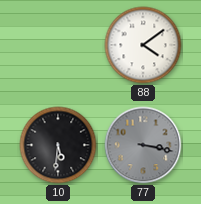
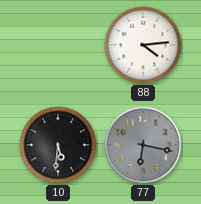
88: 4:09 -> 4:14 (143, 45)
77: 3:17 -> 6:17 (143, 145)
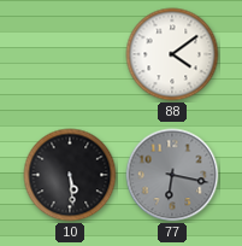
88: 4:14 -> 4:09 (172, 54)
10: 5:31 -> 5:29 (70, 175)
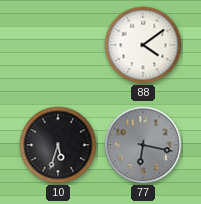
10: 5:29 -> 5:33 (58, 145)
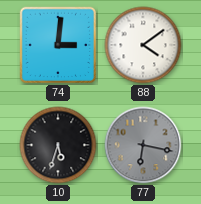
74: none -> 3:01 (58, 45)
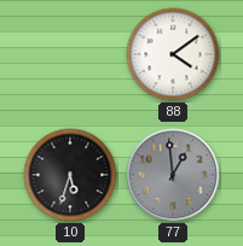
74: 3:01 -> none (58, 45)
77: 6:17 -> 12:59 (173, 175)
